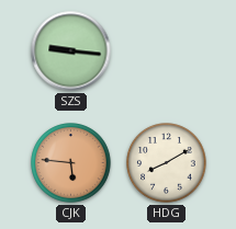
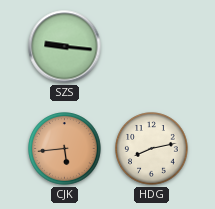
CJK: 5:46 -> 5:44 (65, 149)
HDG: 8:10 -> 8:13 (152, 149)
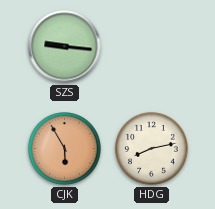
CJK: 5:44 -> 5:55 (65, 149)
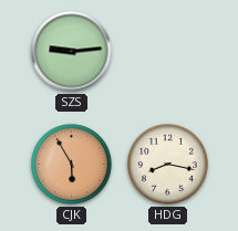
SZS: 9:16 -> 9:14 (72, 52)
HDG: 8:13 -> 8:17 (168, 165)
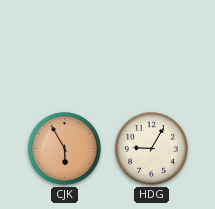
SZS: 9:14 -> none (72, 52)
HDG: 8:17 -> 9:05 (152, 149)
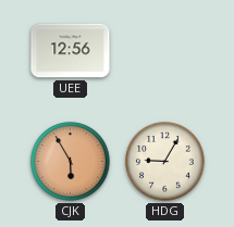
UEE: none -> 12:56 (71, 51)
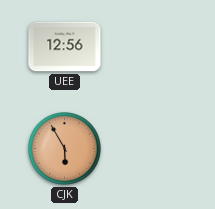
HDG: 9:05 -> none (165, 162)
